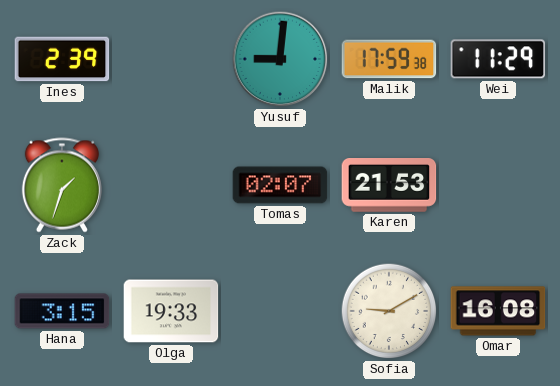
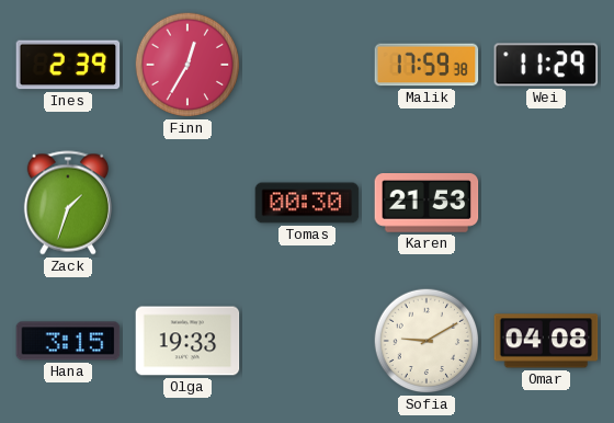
Finn: none -> 12:35 (187, 65)
Yusuf: 9:01 -> none (280, 59)
Tomas: 02:07 -> 00:30 (307, 203)
Omar: 16:08 -> 04:08 (546, 341)
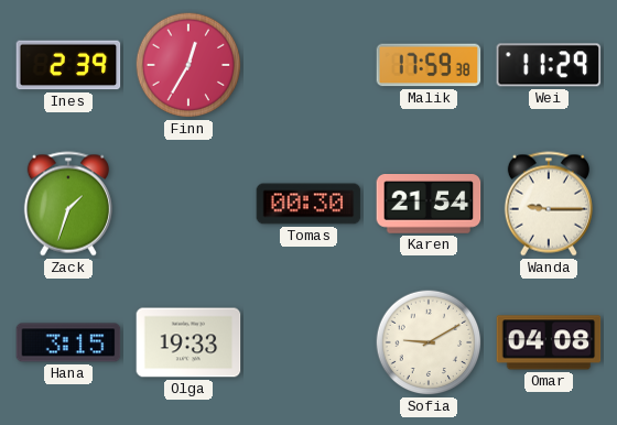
Karen: 21:53 -> 21:54 (429, 205)
Wanda: none -> 9:15 (549, 204)
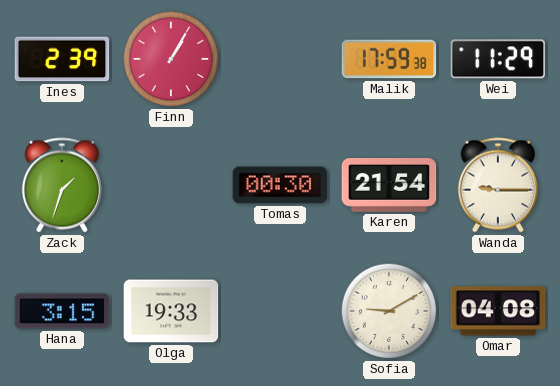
Finn: 12:35 -> 1:05 (171, 59)
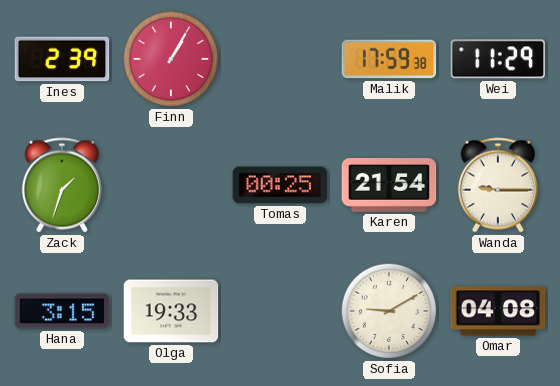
Tomas: 00:30 -> 00:25 (280, 185)
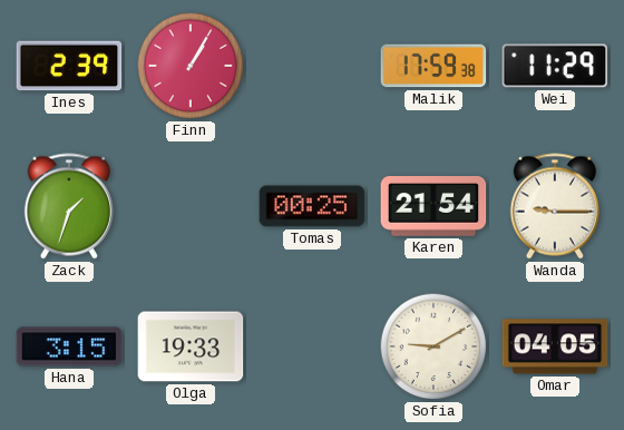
Omar: 04:08 -> 04:05 (555, 346)
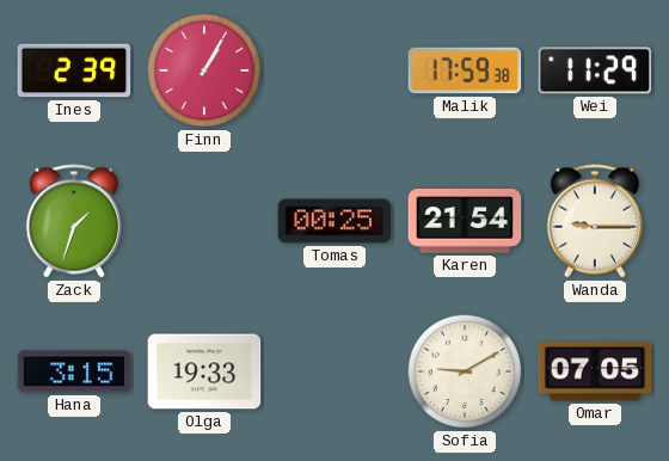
Omar: 04:05 -> 07:05 (595, 371)
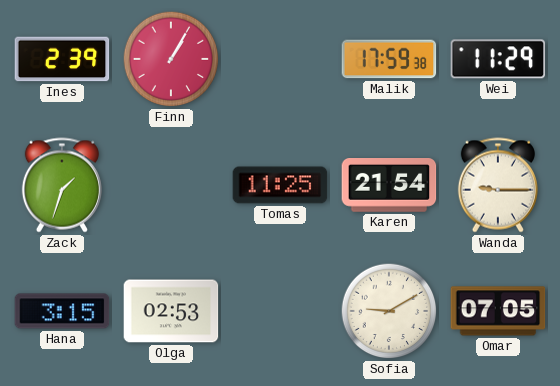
Tomas: 00:25 -> 11:25 (280, 185)
Olga: 19:33 -> 02:53 (171, 311)
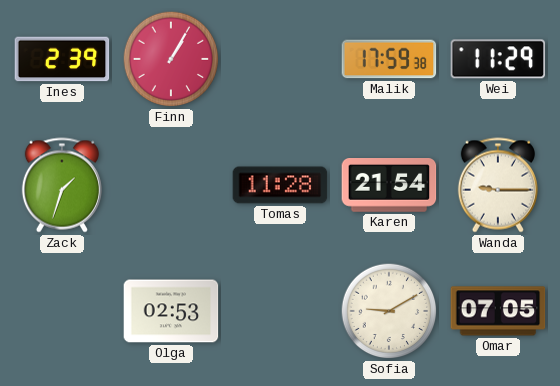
Tomas: 11:25 -> 11:28 (280, 185)
Hana: 3:15 -> none (62, 311)
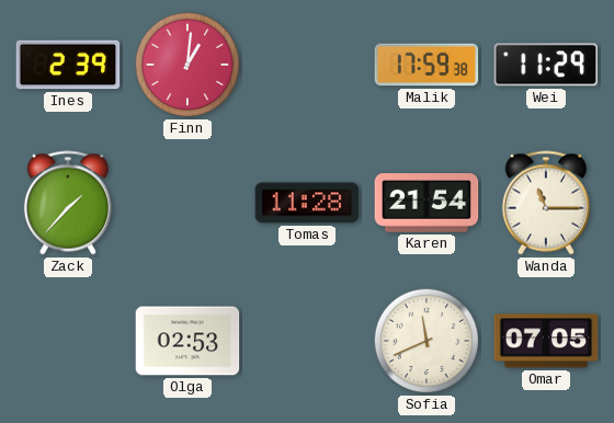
Finn: 1:05 -> 1:01 (187, 65)
Zack: 1:33 -> 1:37 (68, 203)
Wanda: 9:15 -> 11:15 (546, 203)
Sofia: 9:10 -> 11:41 (427, 341)
